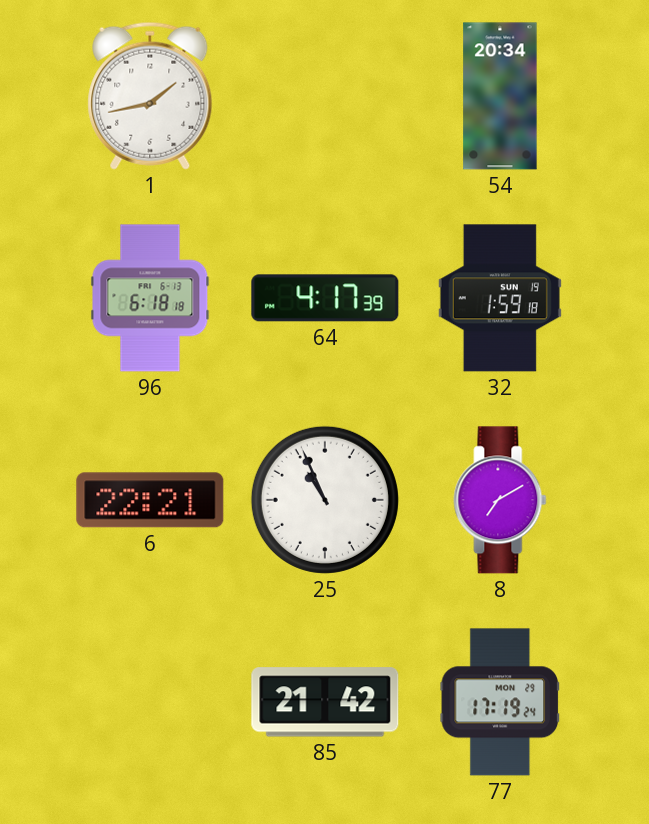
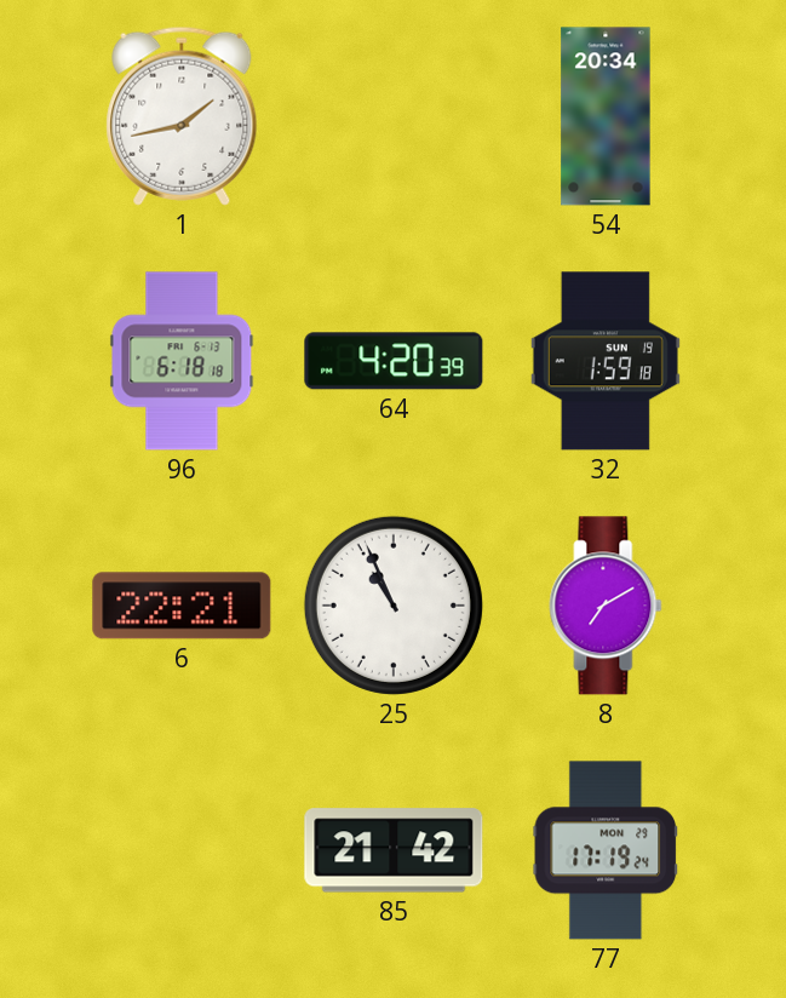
64: 4:17 -> 4:20 (394, 361)
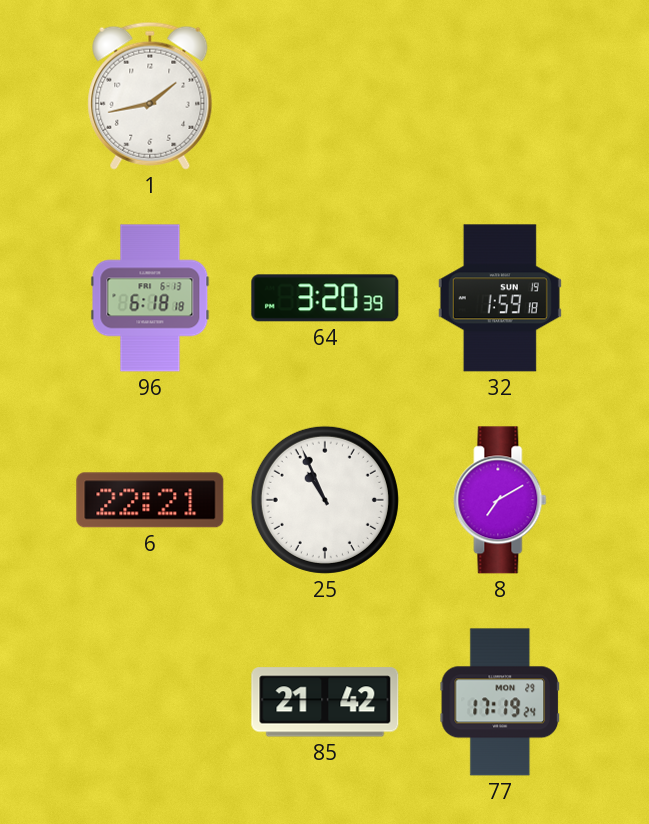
54: 20:34 -> none (606, 116)
64: 4:20 -> 3:20 (325, 298)
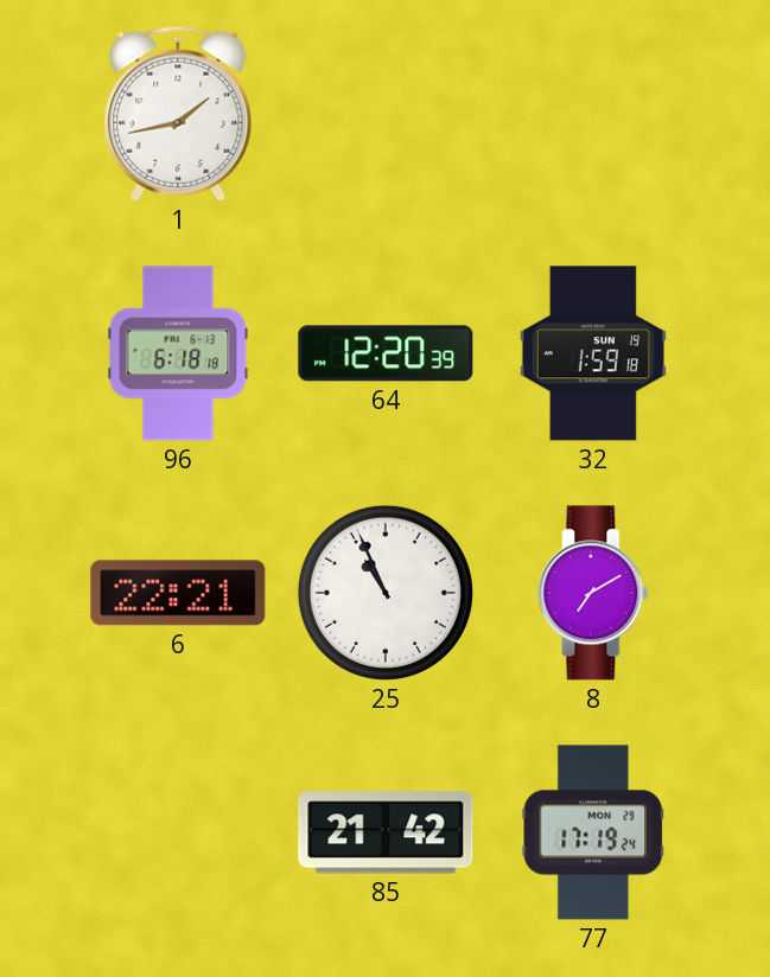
64: 3:20 -> 12:20 (386, 353)
